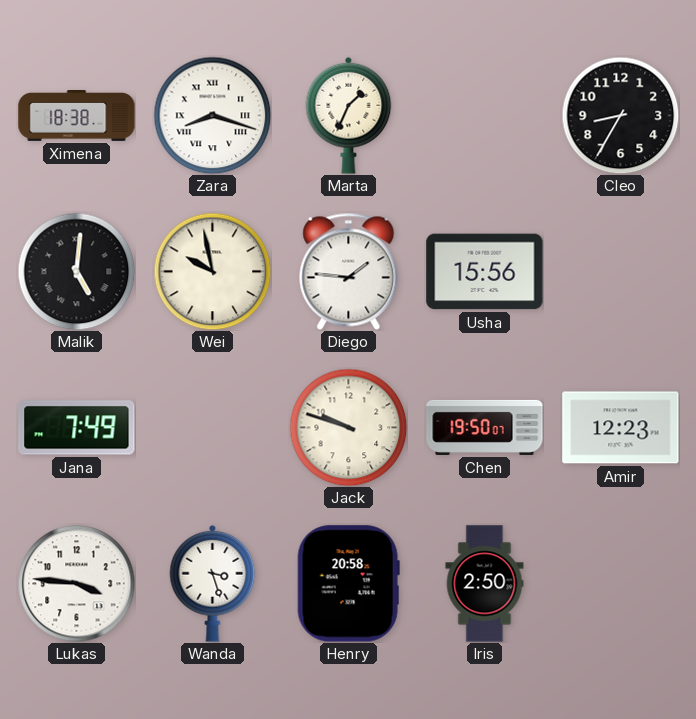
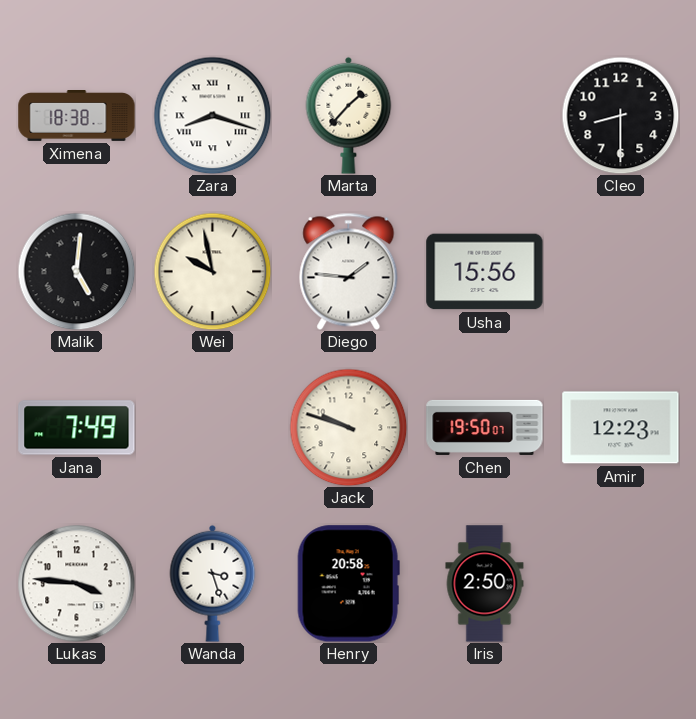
Marta: 1:34 -> 1:37 (349, 115)
Cleo: 8:35 -> 8:30 (620, 115)
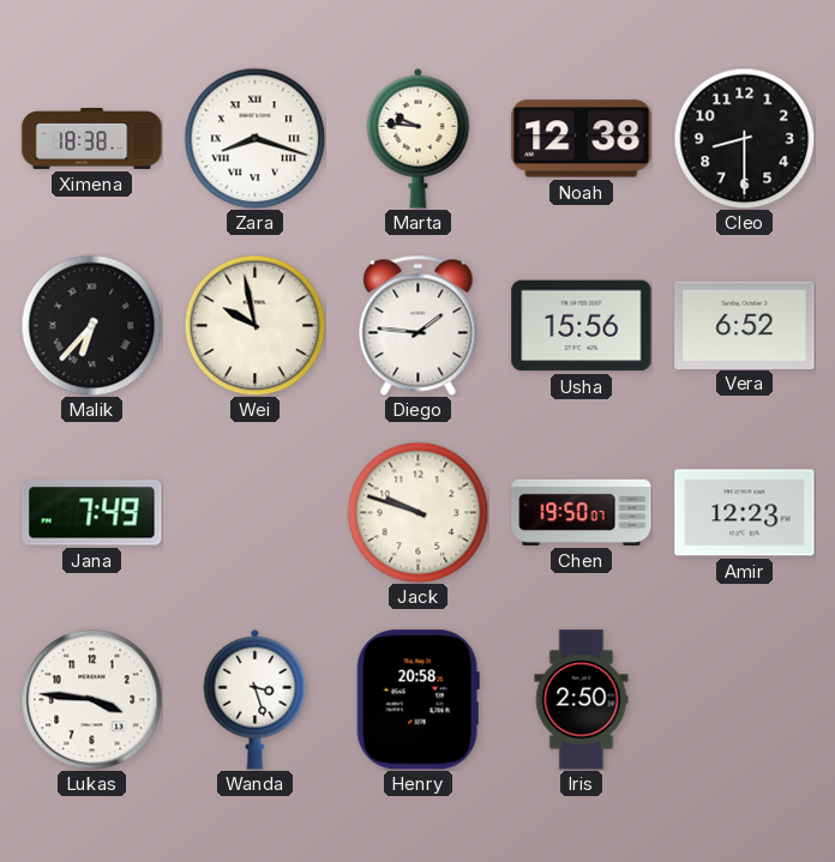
Marta: 1:37 -> 9:46 (419, 138)
Noah: none -> 12:38 (582, 139)
Malik: 5:01 -> 6:37 (91, 325)
Vera: none -> 6:52 (745, 325)
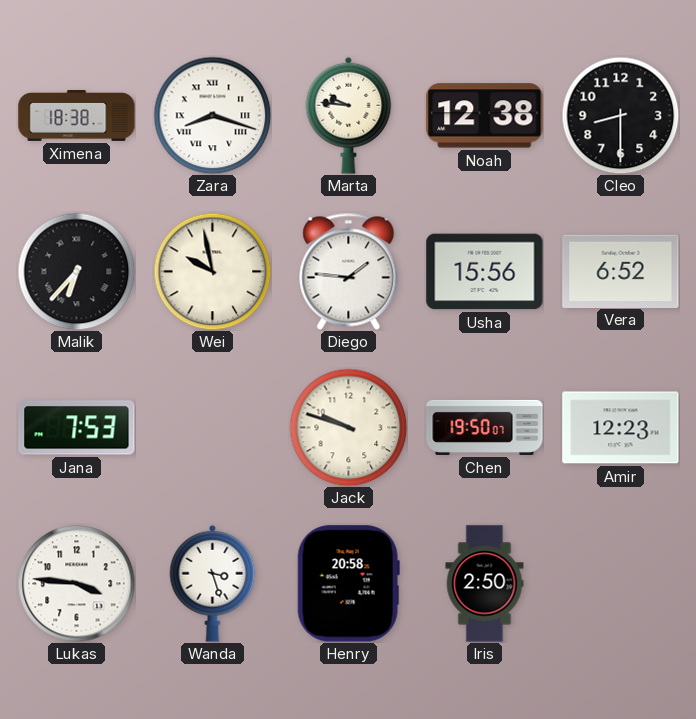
Jana: 7:49 -> 7:53 (77, 428)
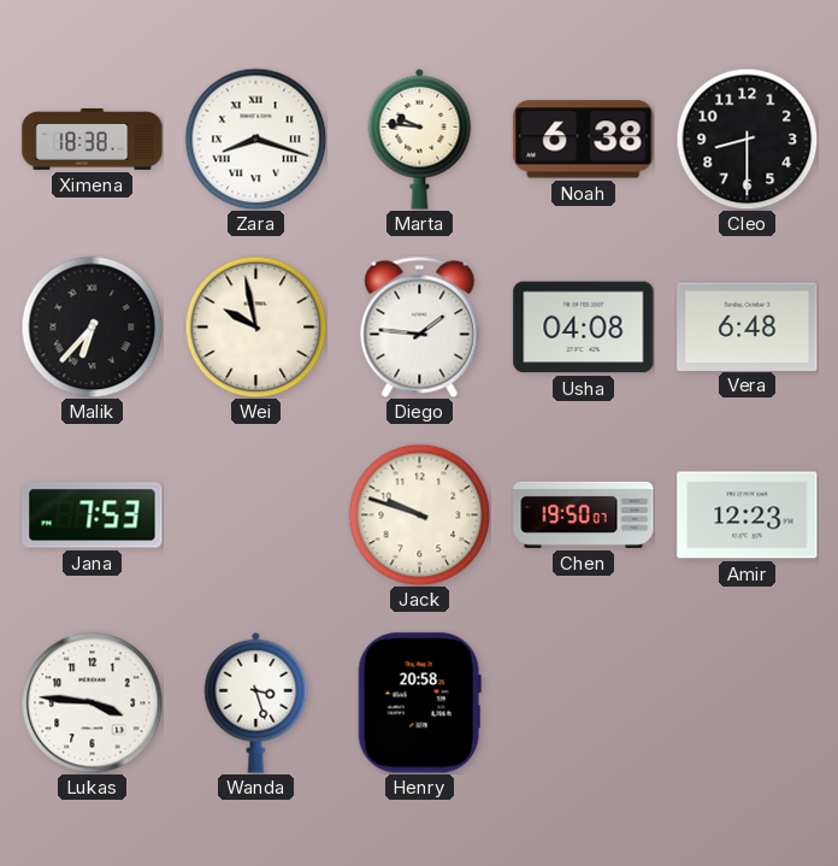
Noah: 12:38 -> 6:38 (584, 140)
Usha: 15:56 -> 04:08 (584, 328)
Vera: 6:52 -> 6:48 (748, 326)
Iris: 2:50 -> none (485, 584)
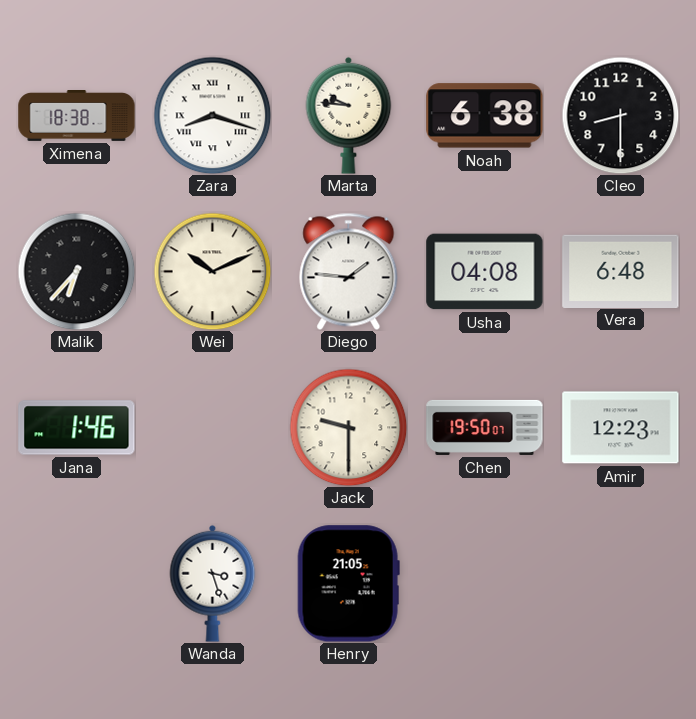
Wei: 9:58 -> 10:11 (212, 271)
Jana: 7:53 -> 1:46 (77, 428)
Jack: 9:48 -> 9:30 (348, 427)
Lukas: 3:46 -> none (92, 702)
Henry: 20:58 -> 21:05 (348, 584)
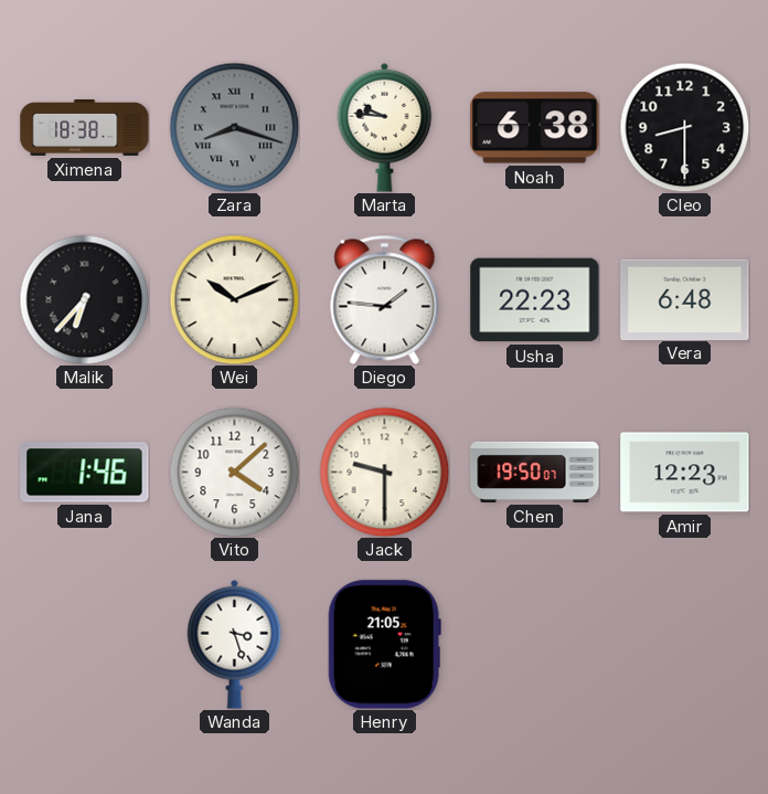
Zara dial: white -> grey (234, 127)
Usha: 04:08 -> 22:23 (535, 300)
Vito: none -> 4:08 (234, 472)
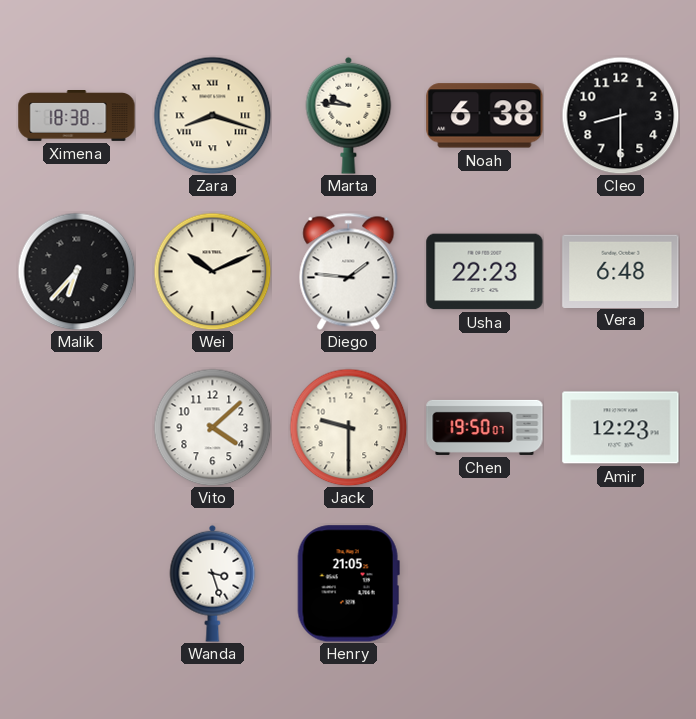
Zara dial: grey -> cream (212, 115)
Jana: 1:46 -> none (85, 473)
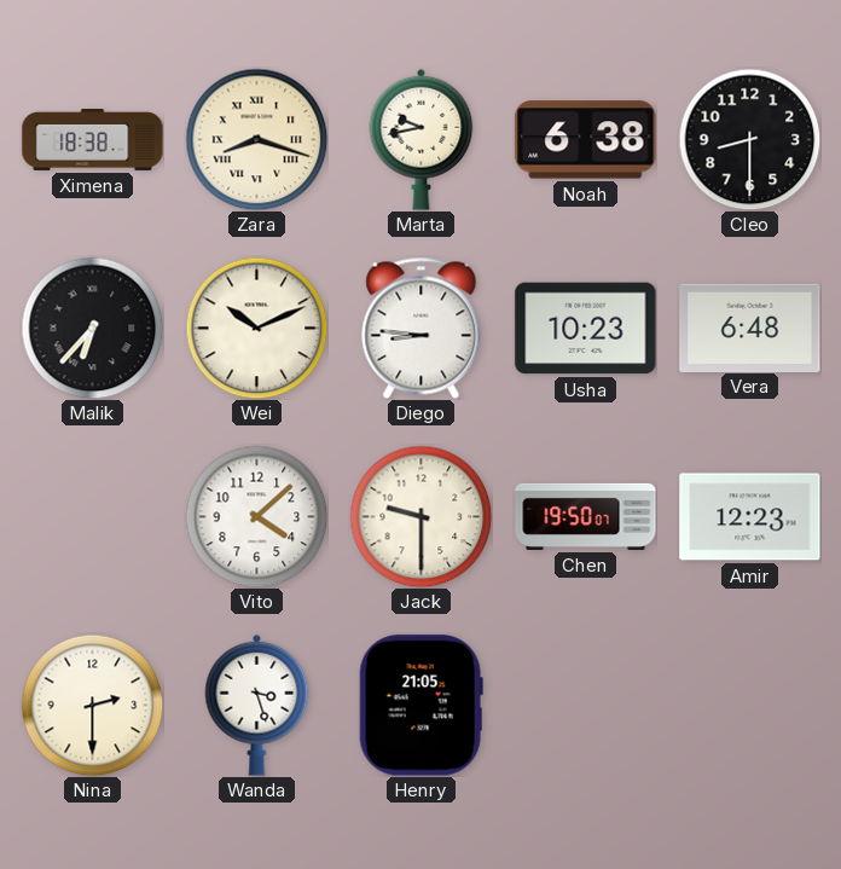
Marta: 9:46 -> 9:43 (422, 139)
Diego: 1:46 -> 8:46 (422, 328)
Usha: 22:23 -> 10:23 (586, 329)
Nina: none -> 2:30 (92, 705)
